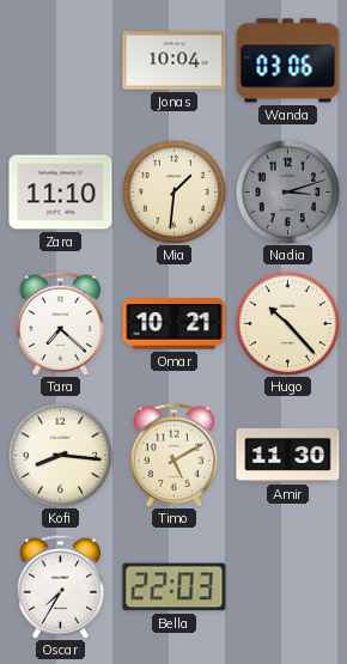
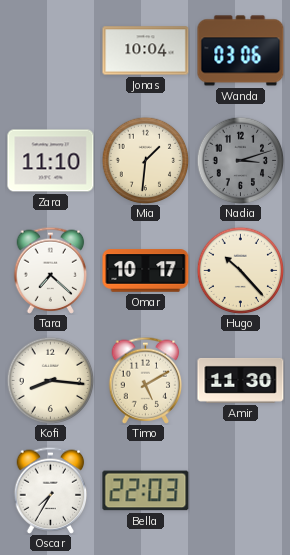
Omar: 10:21 -> 10:17 (146, 271)
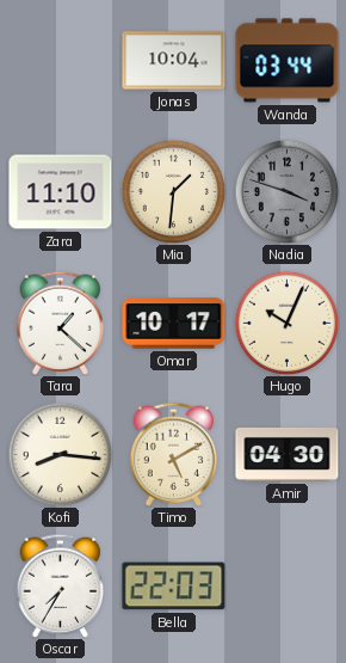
Wanda: 03:06 -> 03:44 (288, 61)
Nadia: 3:12 -> 3:48 (286, 191)
Tara: 7:22 -> 1:22 (61, 323)
Hugo: 10:23 -> 10:04 (286, 323)
Amir: 11:30 -> 04:30 (288, 454)
